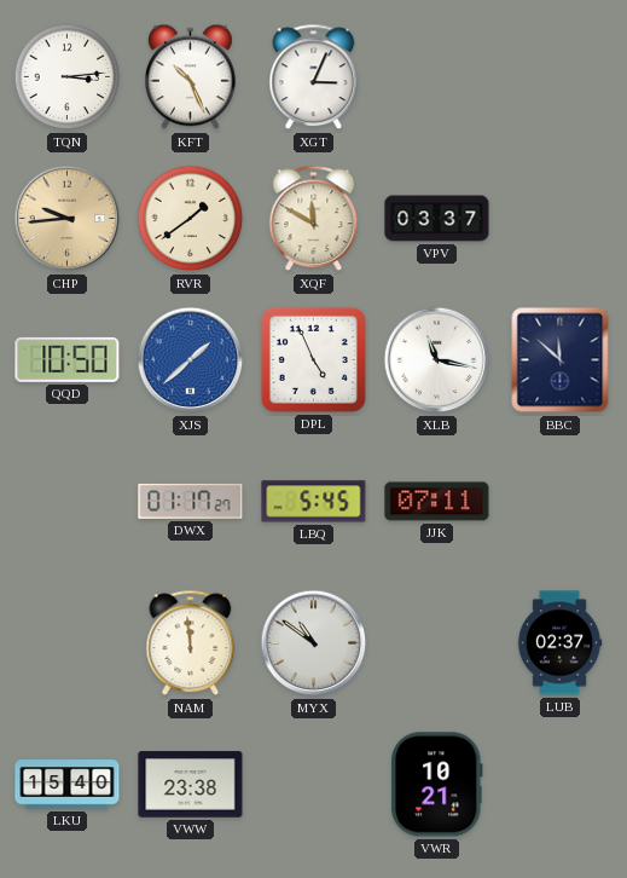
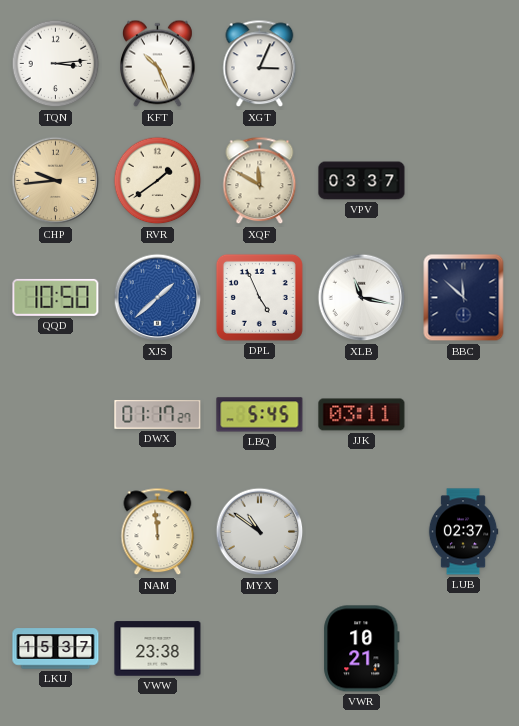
JJK: 07:11 -> 03:11 (362, 415)
LKU: 15:40 -> 15:37 (56, 649)
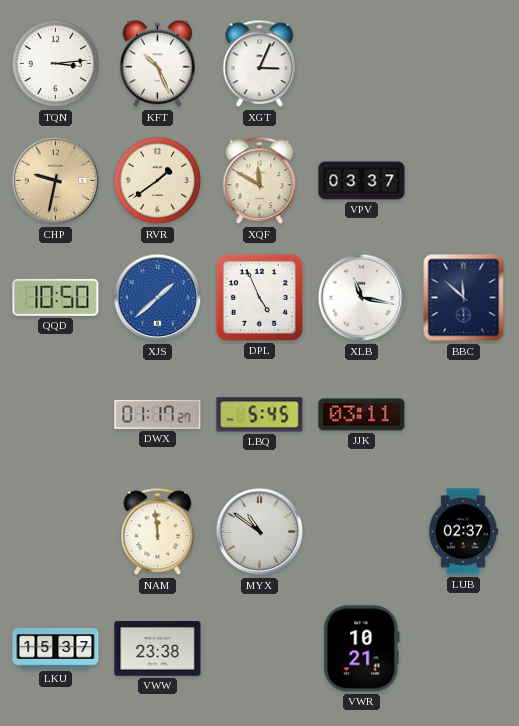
CHP: 9:44 -> 9:32 (56, 181)
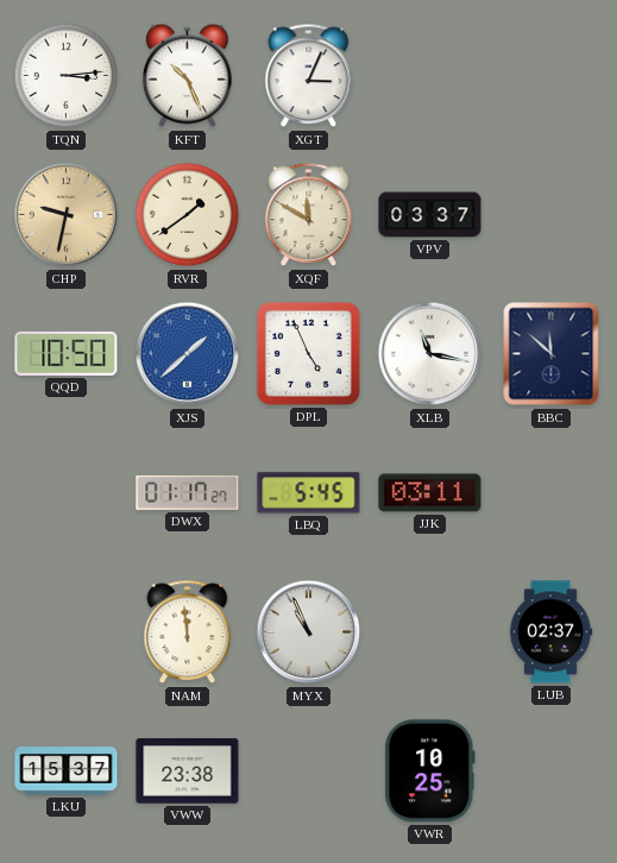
MYX: 10:51 -> 10:56 (309, 632)
VWR: 10:21 -> 10:25 (430, 771)
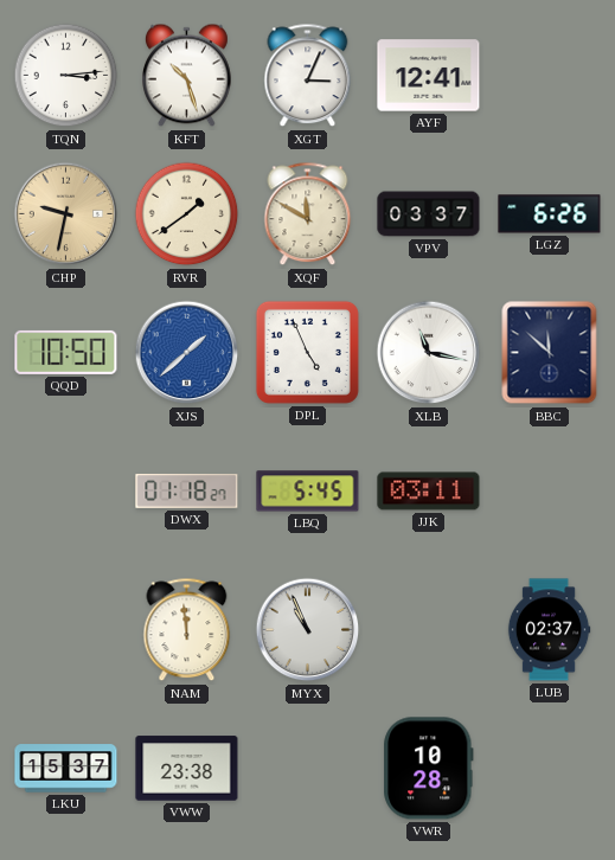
KFT: 10:26 -> 10:27 (187, 76)
AYF: none -> 12:41 (429, 76)
LGZ: none -> 6:26 (550, 214)
DWX: 01:17 -> 01:18 (187, 490)
VWR: 10:25 -> 10:28 (429, 769)
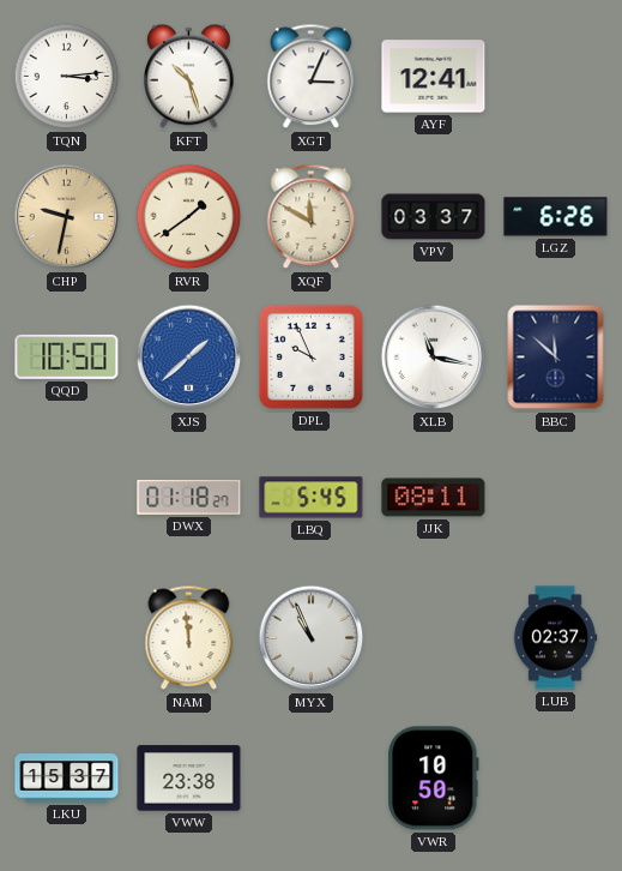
DPL: 4:56 -> 9:56 (310, 356)
JJK: 03:11 -> 08:11 (434, 498)
VWR: 10:28 -> 10:50 (434, 779)
